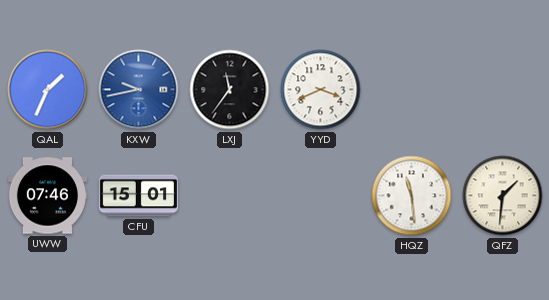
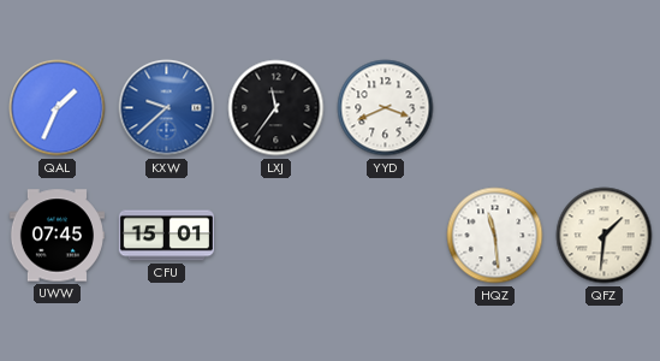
KXW: 9:43 -> 9:38 (167, 108)
UWW: 07:46 -> 07:45 (57, 236)
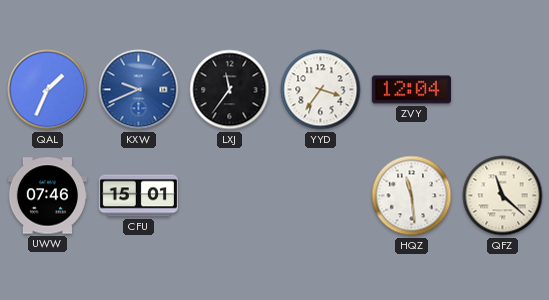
KXW: 9:38 -> 9:41 (139, 90)
YYD: 3:41 -> 3:36 (321, 90)
ZVY: none -> 12:04 (411, 90)
UWW: 07:45 -> 07:46 (47, 196)
QFZ: 1:31 -> 11:22 (503, 196)
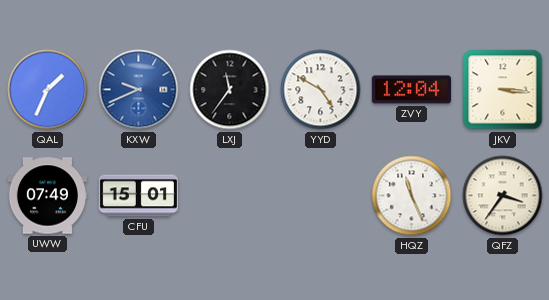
YYD: 3:36 -> 4:50 (321, 90)
JKV: none -> 3:16 (503, 90)
UWW: 07:46 -> 07:49 (47, 196)
HQZ: 11:29 -> 11:26 (412, 196)
QFZ: 11:22 -> 3:36 (503, 196)
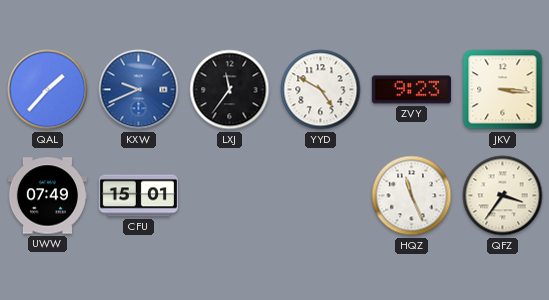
QAL: 1:34 -> 1:37 (48, 90)
ZVY: 12:04 -> 9:23 (411, 90)
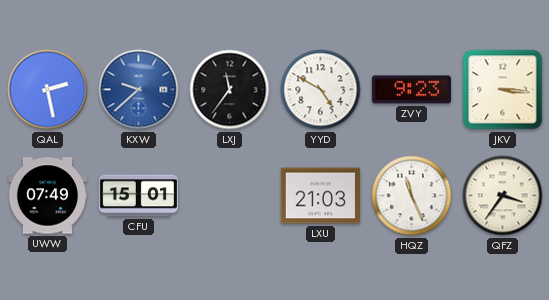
QAL: 1:37 -> 2:28 (48, 90)
KXW: 9:41 -> 9:38 (139, 90)
LXU: none -> 21:03 (320, 196)
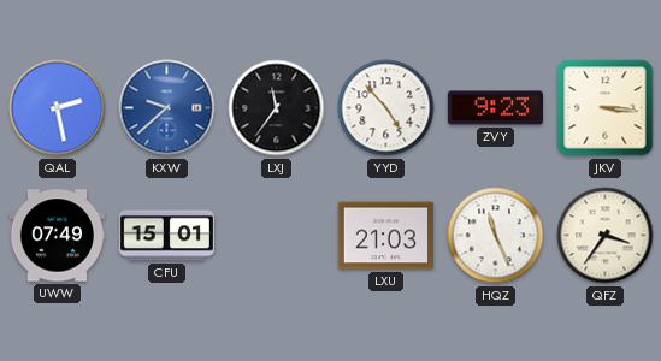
YYD: 4:50 -> 4:53 (386, 108)
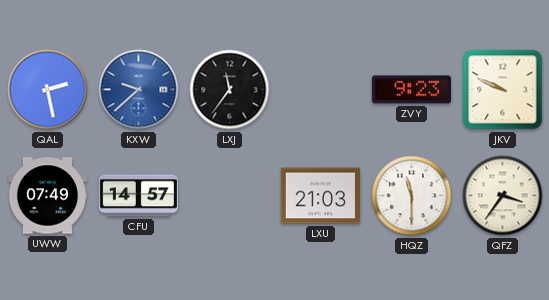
YYD: 4:53 -> none (386, 108)
JKV: 3:16 -> 9:49 (503, 90)
CFU: 15:01 -> 14:57 (138, 196)
HQZ: 11:26 -> 11:30 (412, 196)
